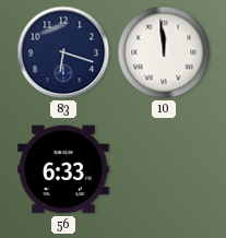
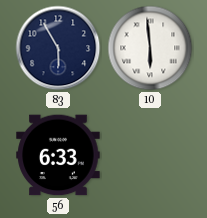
83: 6:18 -> 5:55 (58, 48)
10: 11:59 -> 5:59 (150, 48)
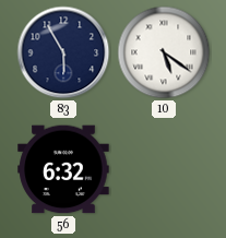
10: 5:59 -> 5:21 (164, 52)
56: 6:33 -> 6:32 (63, 169)
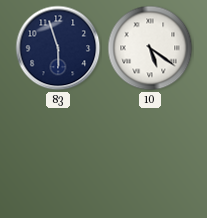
83: 5:55 -> 5:57 (58, 48)
56: 6:32 -> none (63, 169)
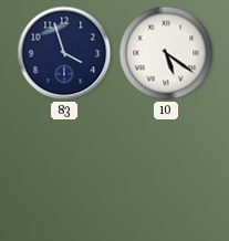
83: 5:57 -> 3:57 (64, 53)
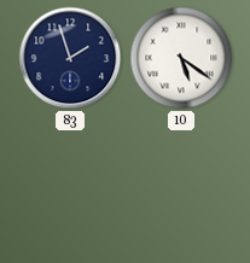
83: 3:57 -> 1:57 (70, 58)
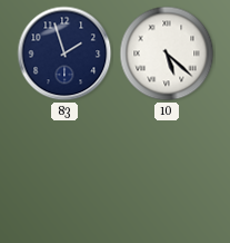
10: 5:21 -> 5:22 (167, 54)
